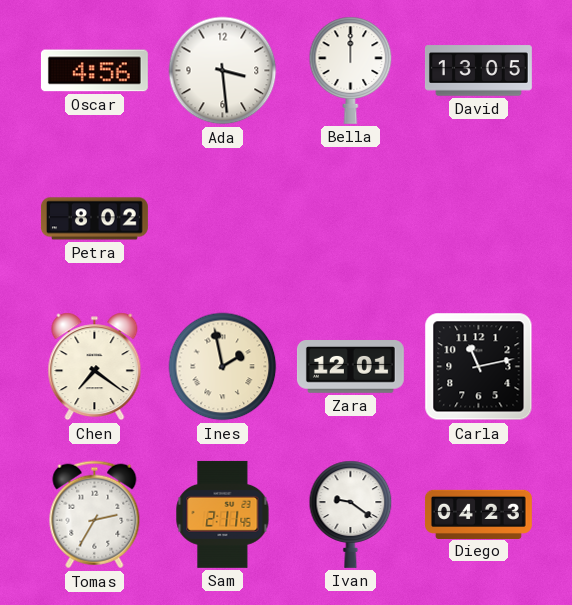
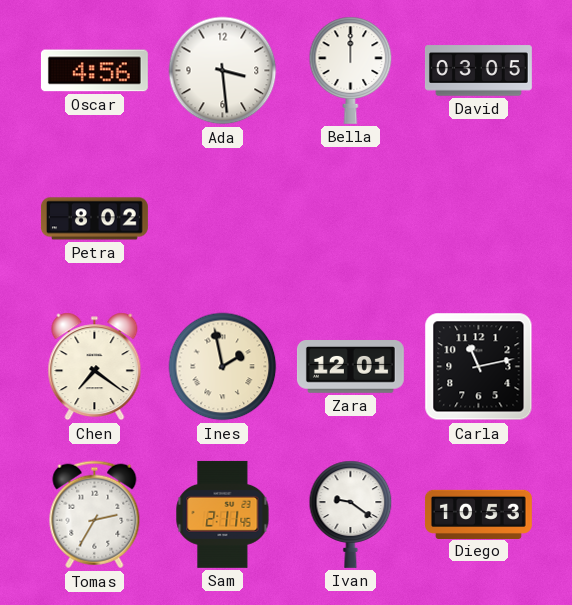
David: 13:05 -> 03:05 (478, 71)
Diego: 04:23 -> 10:53 (479, 514)
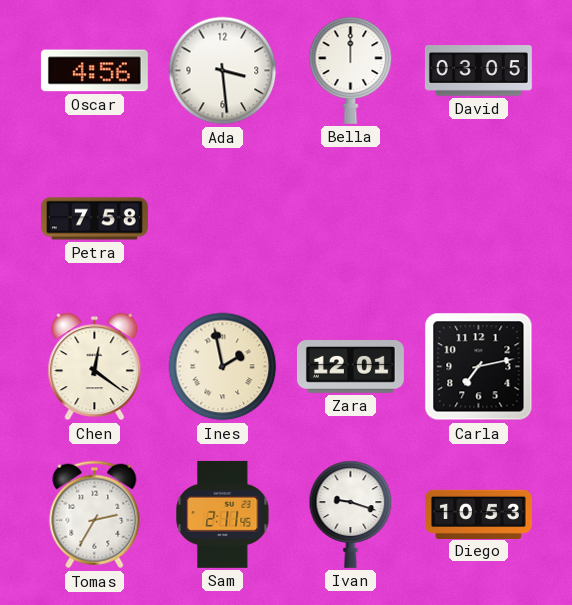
Petra: 8:02 -> 7:58 (94, 219)
Chen: 7:21 -> 12:21 (95, 367)
Carla: 11:13 -> 7:13 (479, 367)
Ivan: 9:21 -> 9:18 (351, 514)
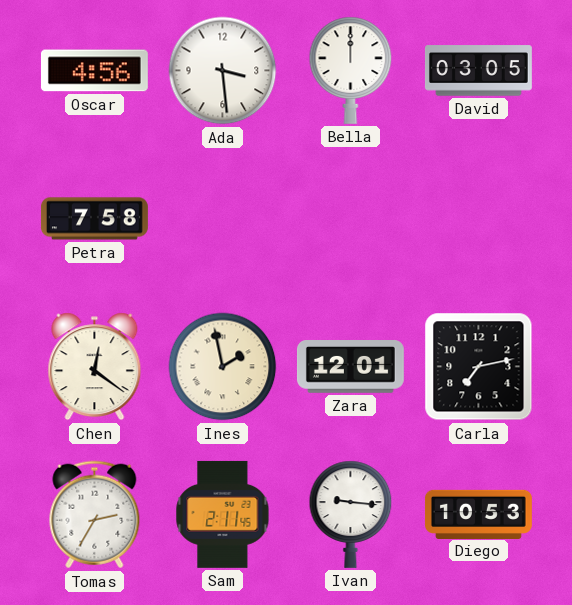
Ivan: 9:18 -> 9:16 (351, 514)
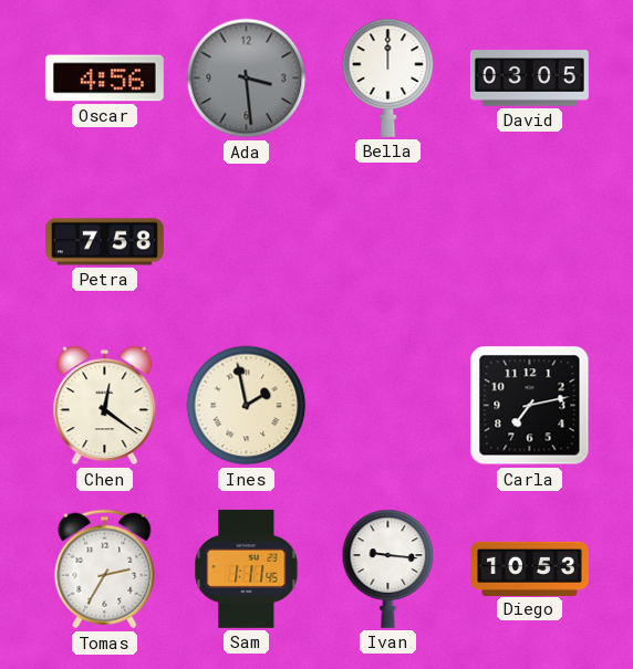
Ada dial: white -> grey (247, 79)
Zara: 12:01 -> none (350, 367)
Sam: 2:11 -> 1:11 (247, 568)
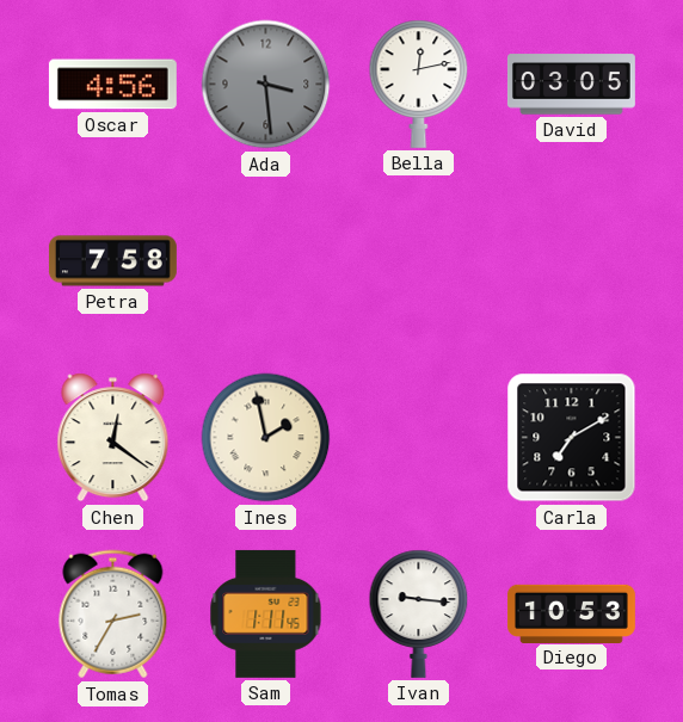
Bella: 12:00 -> 12:13 (419, 84)
Carla: 7:13 -> 7:10 (572, 438)
